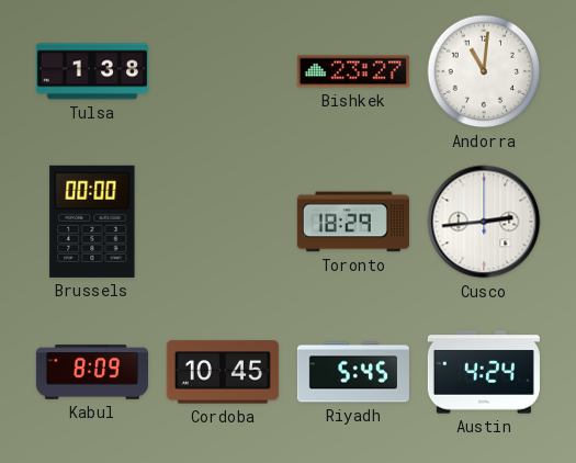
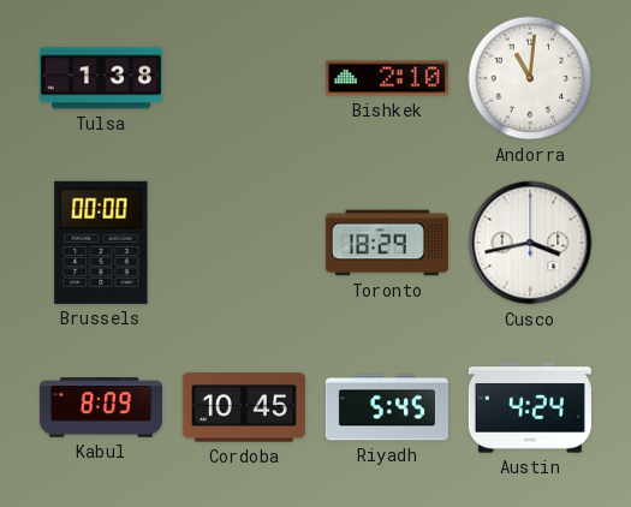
Bishkek: 23:27 -> 2:10 (387, 78)
Cusco: 2:44 -> 3:43 (530, 243)
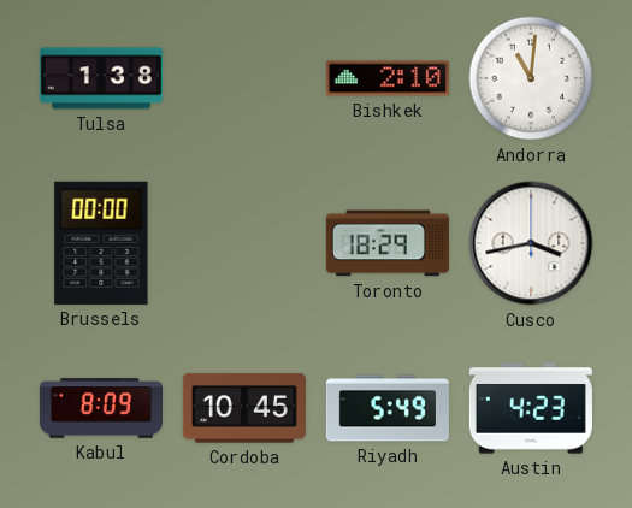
Riyadh: 5:45 -> 5:49 (388, 408)
Austin: 4:24 -> 4:23 (531, 408)
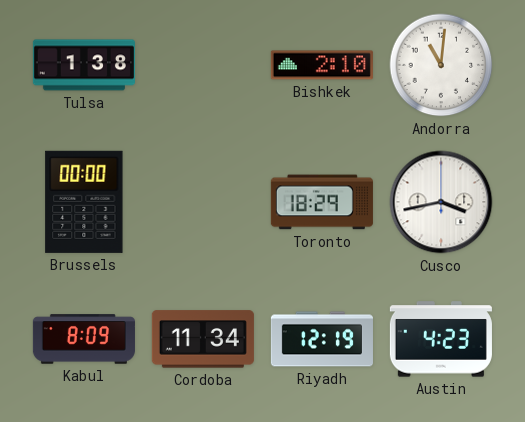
Cordoba: 10:45 -> 11:34 (203, 339)
Riyadh: 5:49 -> 12:19 (322, 339)
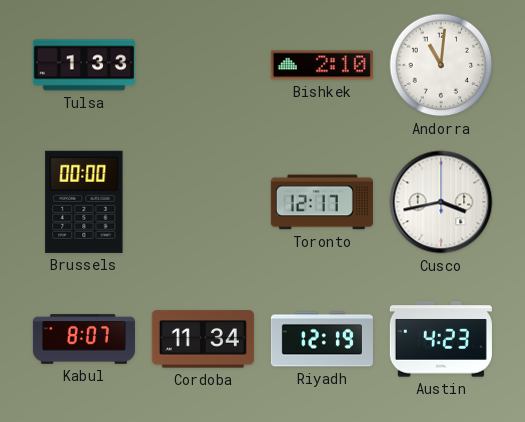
Tulsa: 1:38 -> 1:33 (84, 65)
Toronto: 18:29 -> 12:17 (322, 202)
Kabul: 8:09 -> 8:07 (84, 339)
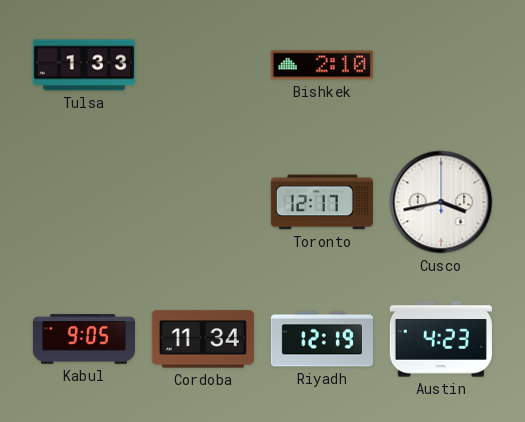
Andorra: 11:01 -> none (441, 65)
Brussels: 00:00 -> none (84, 202)
Kabul: 8:07 -> 9:05 (84, 339)
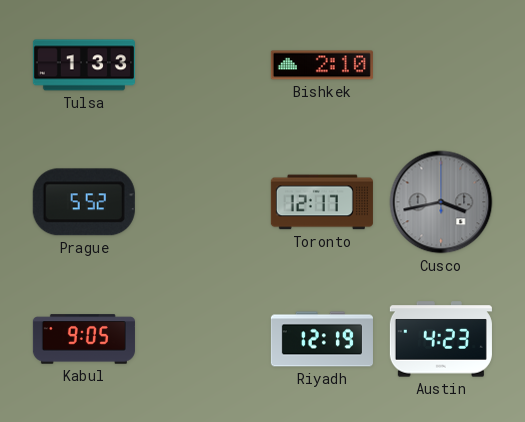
Prague: none -> 5:52 (84, 202)
Cusco dial: white -> grey (441, 202)
Cordoba: 11:34 -> none (203, 339)
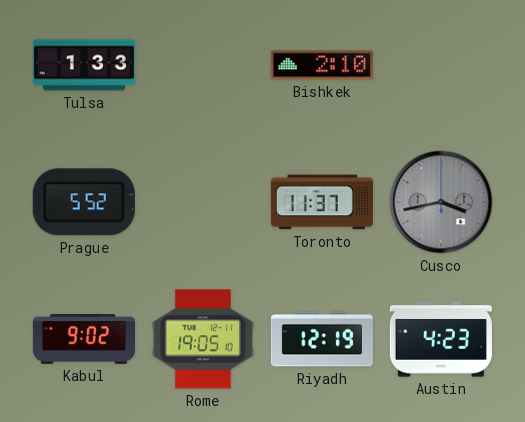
Toronto: 12:17 -> 11:37 (322, 202)
Kabul: 9:05 -> 9:02 (84, 339)
Rome: none -> 19:05 (203, 339)
